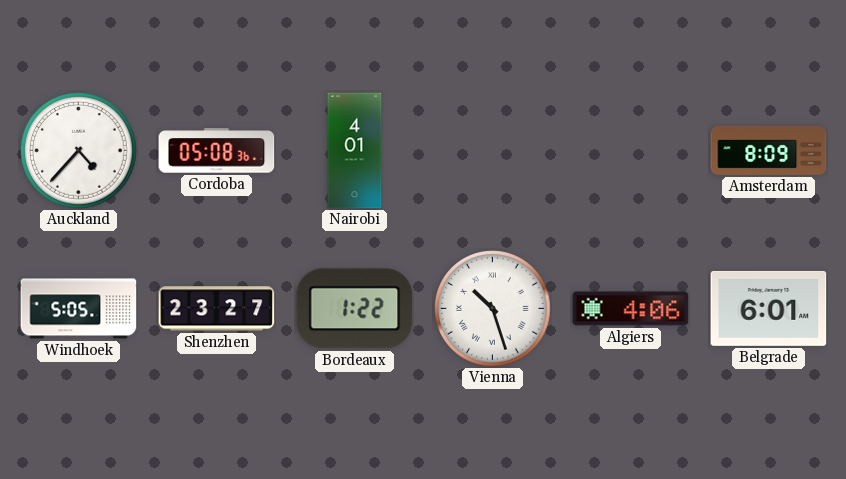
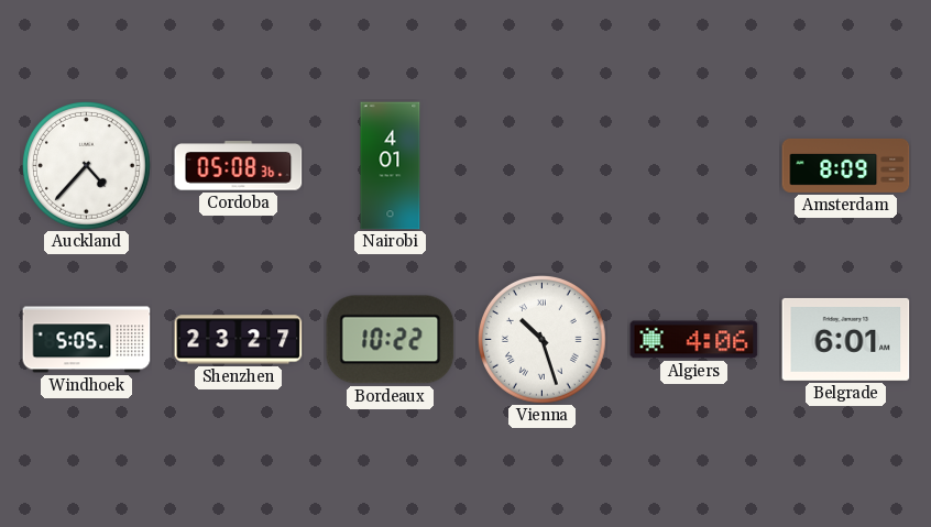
Bordeaux: 1:22 -> 10:22 (391, 340)
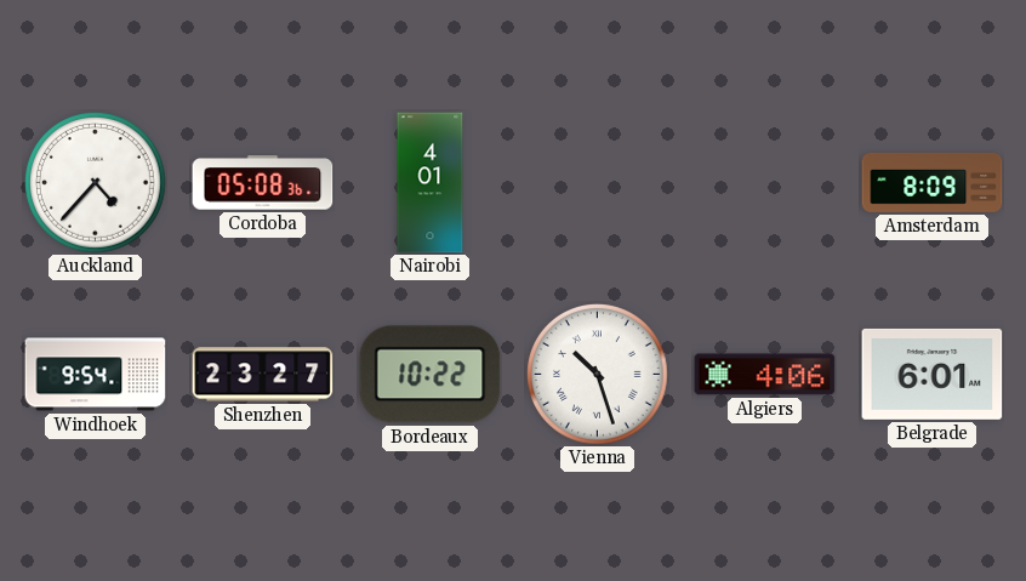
Windhoek: 5:05 -> 9:54 (96, 375)
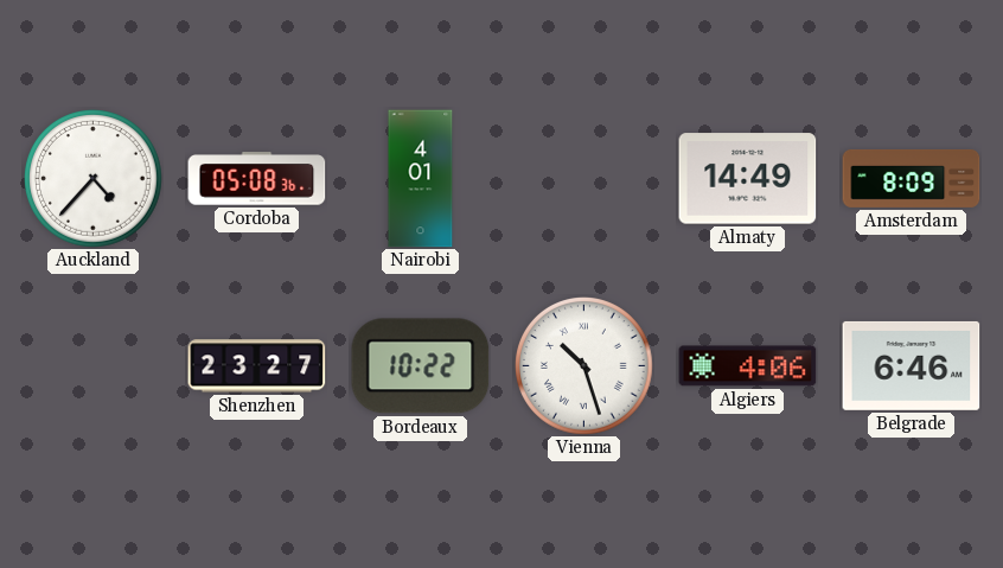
Almaty: none -> 14:49 (748, 179)
Windhoek: 9:54 -> none (96, 375)
Belgrade: 6:01 -> 6:46 (912, 365)
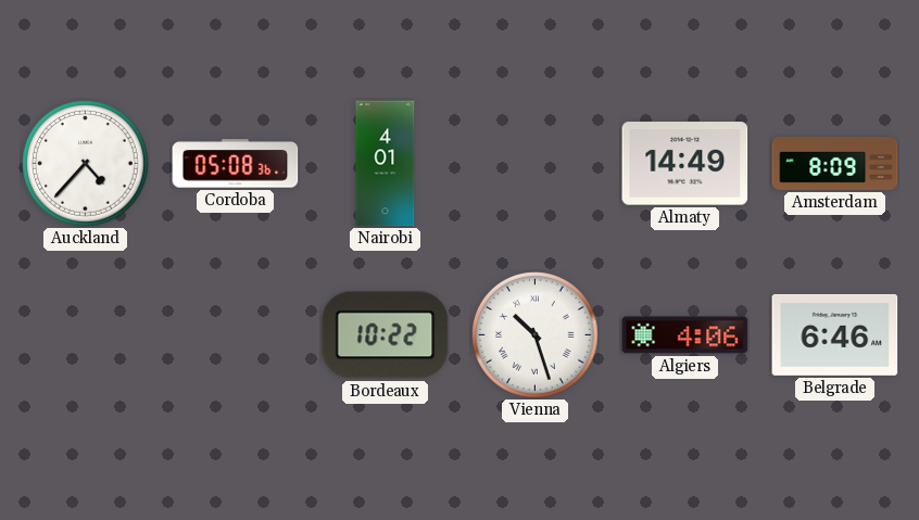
Shenzhen: 23:27 -> none (257, 366)
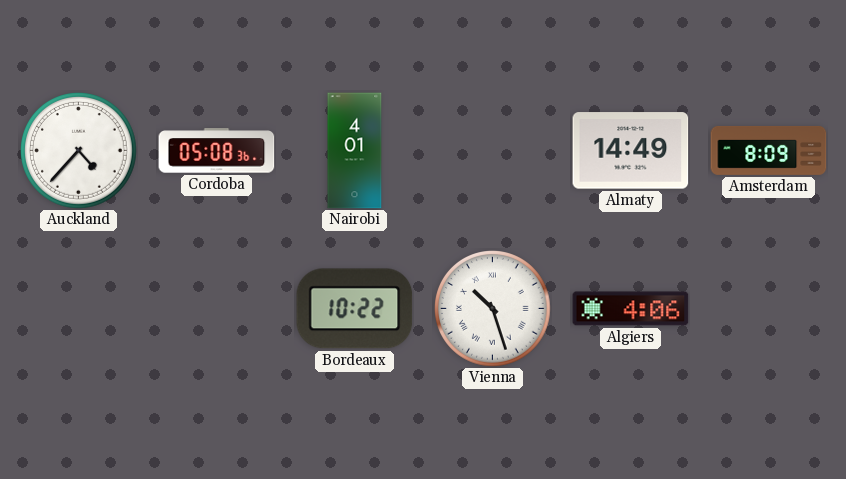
Belgrade: 6:46 -> none (835, 334)
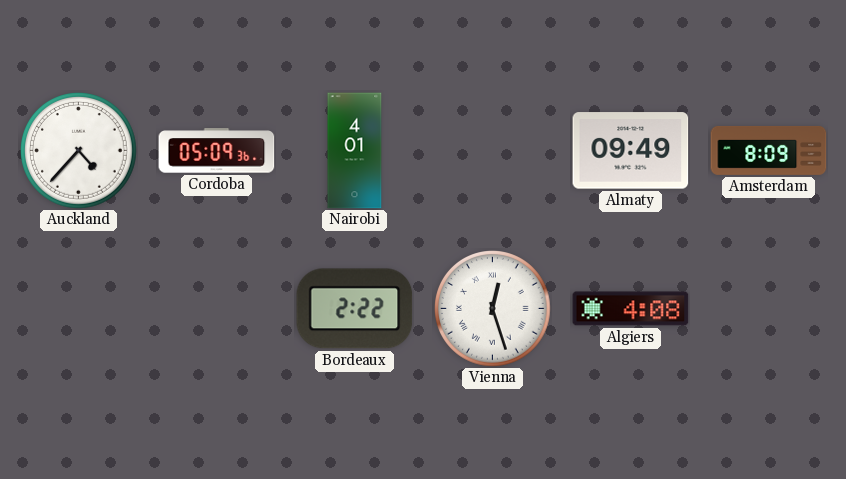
Cordoba: 05:08 -> 05:09 (217, 151)
Almaty: 14:49 -> 09:49 (631, 151)
Bordeaux: 10:22 -> 2:22 (355, 309)
Vienna: 10:27 -> 12:27 (493, 309)
Algiers: 4:06 -> 4:08 (631, 309)
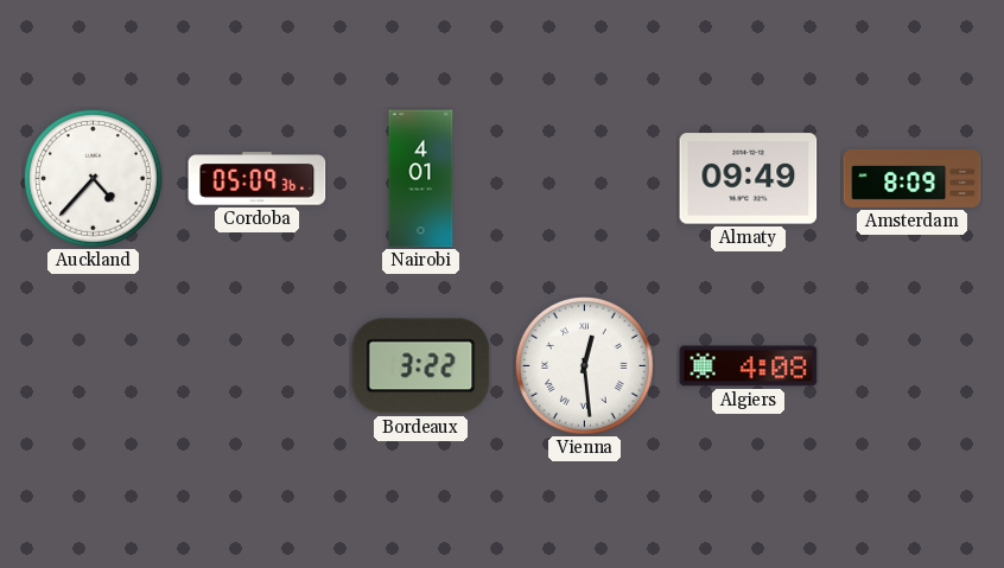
Bordeaux: 2:22 -> 3:22 (421, 366)
Vienna: 12:27 -> 12:29 (585, 366)
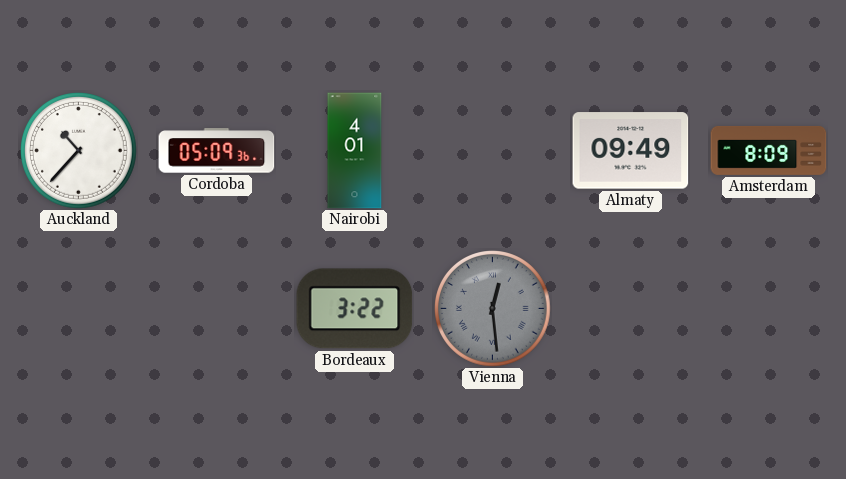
Auckland: 4:37 -> 10:37 (79, 151)
Vienna dial: white -> grey (493, 309)
Algiers: 4:08 -> none (749, 366)
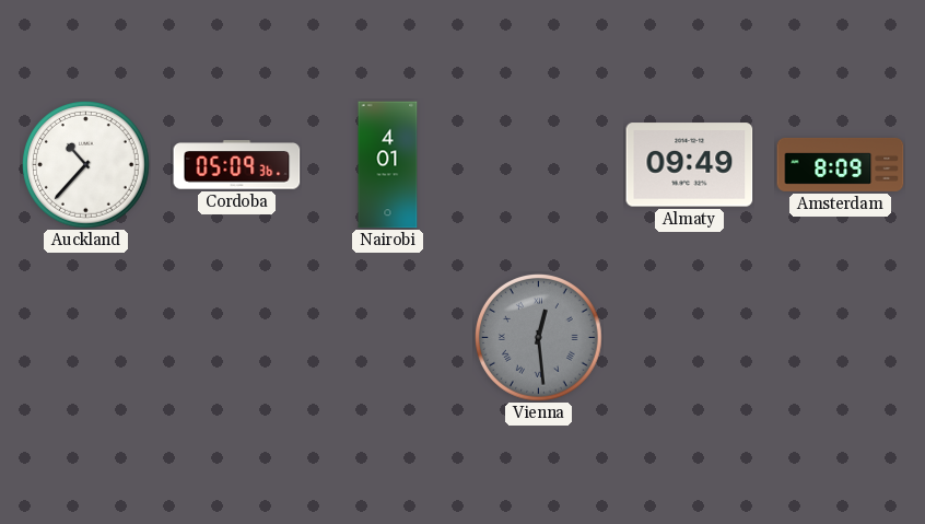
Bordeaux: 3:22 -> none (355, 309)
